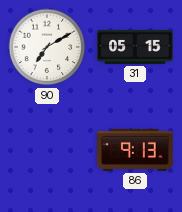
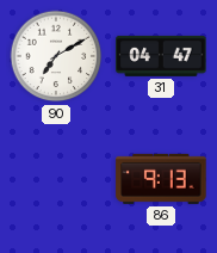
31: 05:15 -> 04:47 (161, 56)
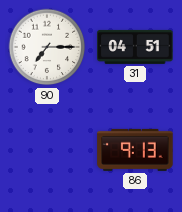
90: 7:10 -> 7:15 (47, 47)
31: 04:47 -> 04:51 (135, 47)
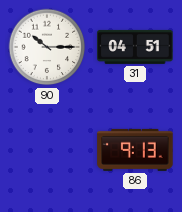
90: 7:15 -> 10:15 (47, 47)
